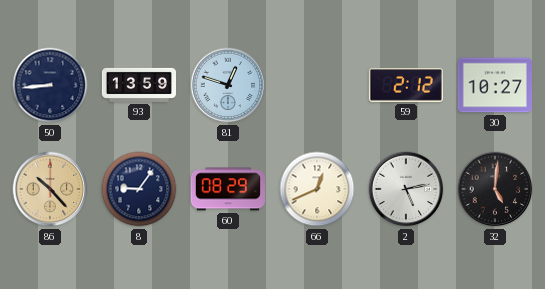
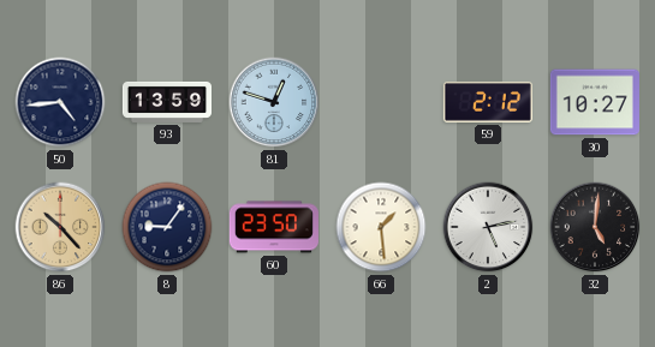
50: 8:44 -> 4:44 (60, 102)
60: 08:29 -> 23:50 (274, 227)
66: 12:41 -> 1:29 (381, 227)
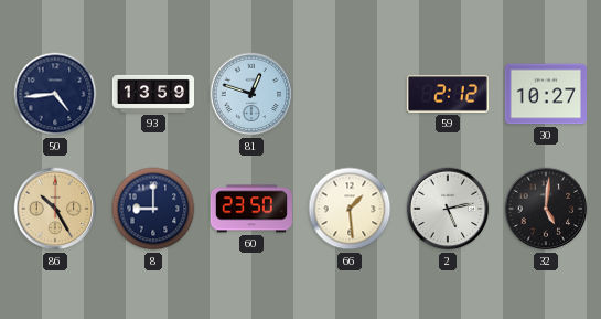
86: 10:23 -> 10:25 (55, 209)
8: 9:06 -> 9:00 (153, 209)
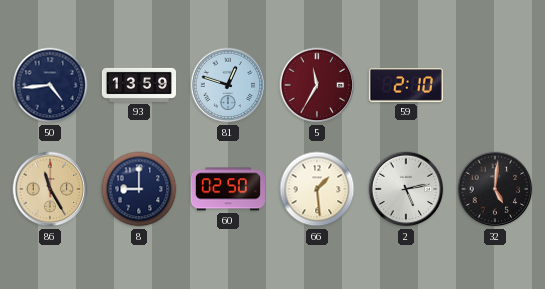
5: none -> 11:35 (317, 85)
59: 2:12 -> 2:10 (406, 85)
30: 10:27 -> none (546, 94)
86: 10:25 -> 11:25 (50, 189)
60: 23:50 -> 02:50 (228, 189)
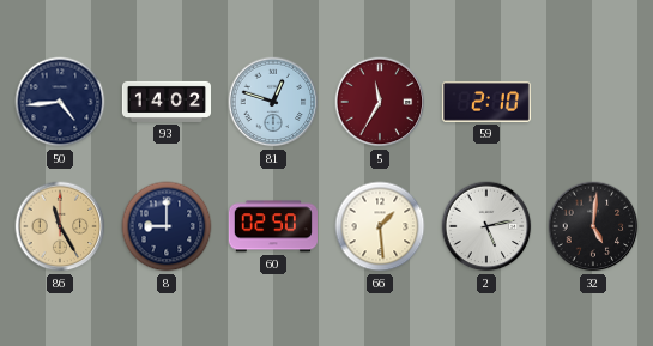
93: 13:59 -> 14:02 (165, 102)
